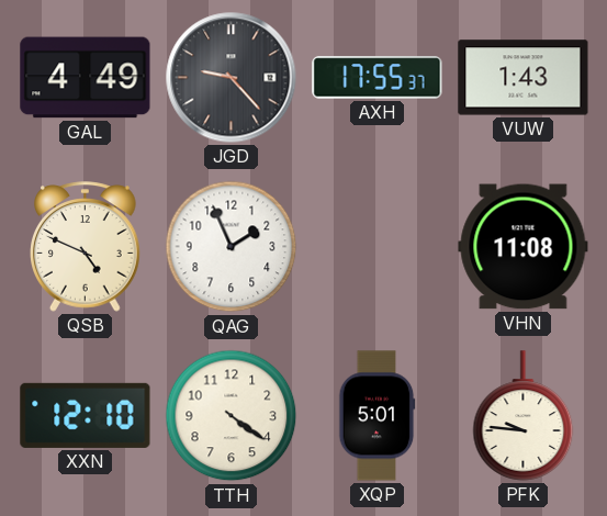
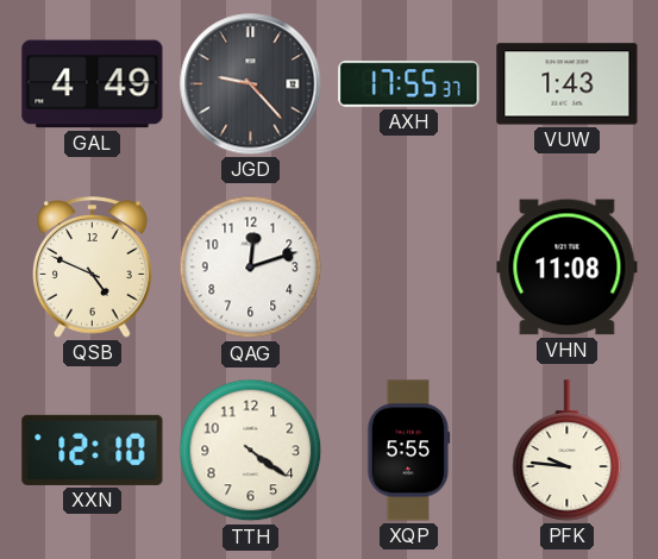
QAG: 1:56 -> 12:12 (251, 268)
XQP: 5:01 -> 5:55 (409, 451)
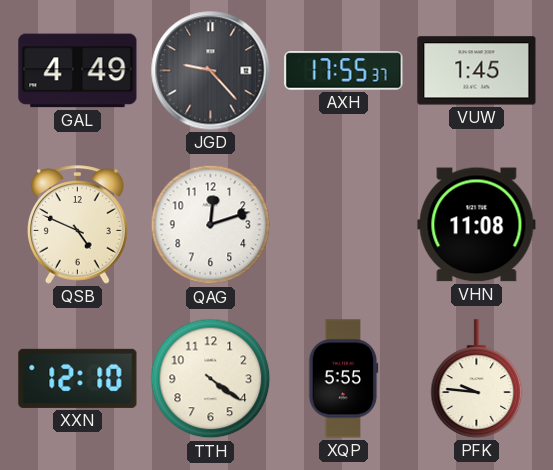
VUW: 1:43 -> 1:45 (477, 71)
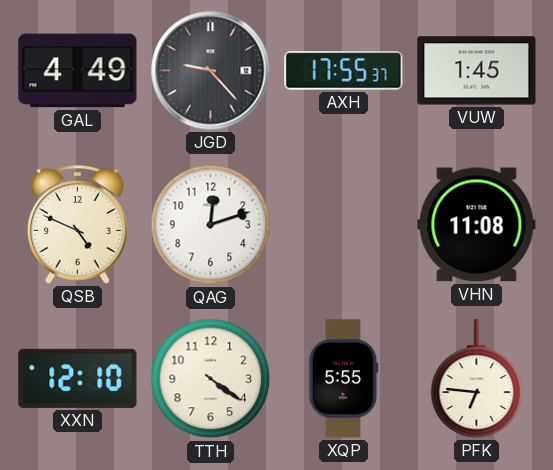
PFK: 9:46 -> 6:46 (477, 379)
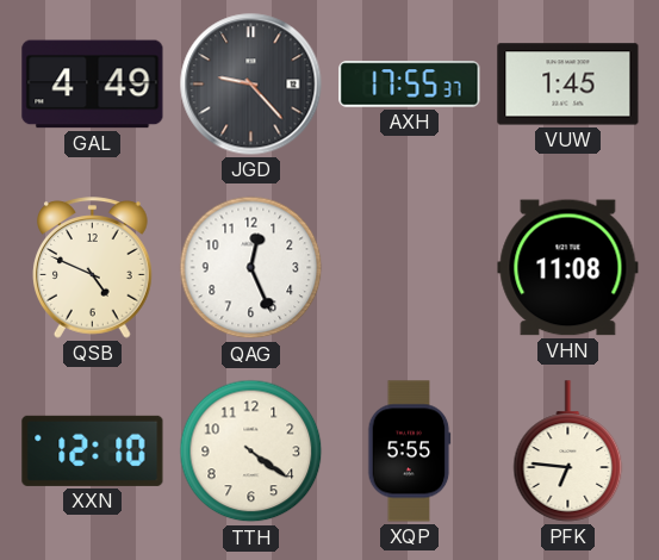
QAG: 12:12 -> 12:26 (251, 268)
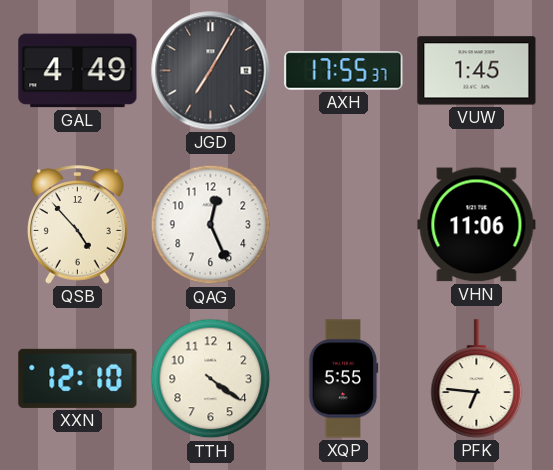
JGD: 9:23 -> 7:05 (211, 71)
QSB: 4:49 -> 4:53 (78, 225)
VHN: 11:08 -> 11:06 (477, 225)
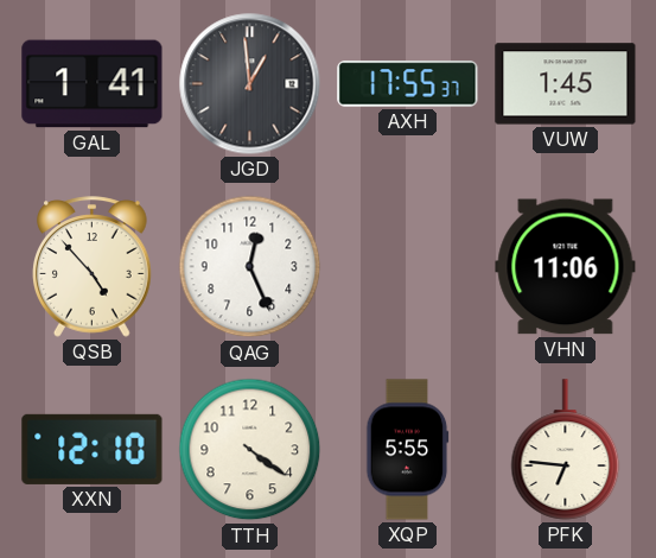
GAL: 4:49 -> 1:41 (93, 84)
JGD: 7:05 -> 12:59 (250, 84)
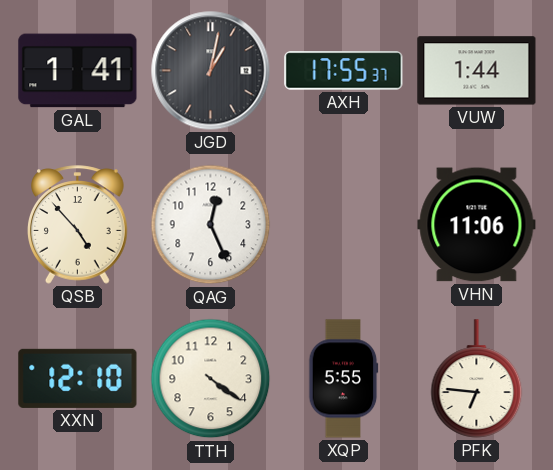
JGD: 12:59 -> 1:02 (211, 71)
VUW: 1:45 -> 1:44 (477, 71)
